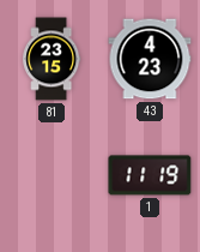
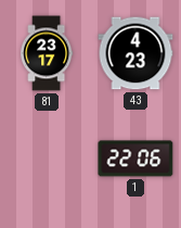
81: 23:15 -> 23:17 (47, 53)
1: 11:19 -> 22:06 (135, 159)
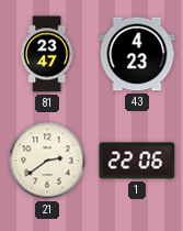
81: 23:17 -> 23:47 (47, 54)
21: none -> 2:39 (47, 161)
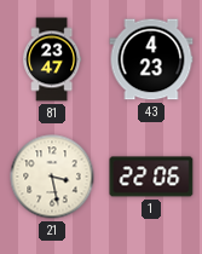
21: 2:39 -> 3:28 (52, 177)
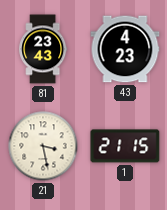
81: 23:47 -> 23:43 (43, 49)
1: 22:06 -> 21:15 (125, 146)
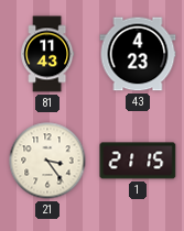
81: 23:43 -> 11:43 (47, 54)
21: 3:28 -> 3:24 (47, 161)
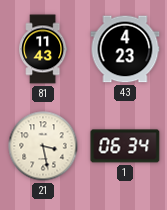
21: 3:24 -> 3:28 (43, 146)
1: 21:15 -> 06:34 (125, 146)
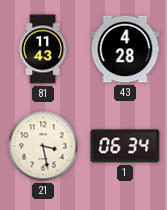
43: 4:23 -> 4:28 (125, 49)
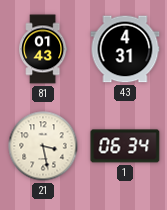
81: 11:43 -> 01:43 (43, 49)
43: 4:28 -> 4:31 (125, 49)
